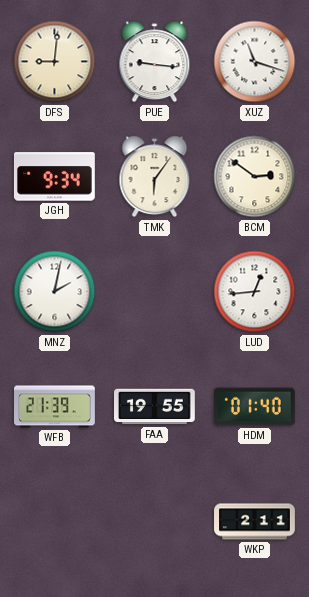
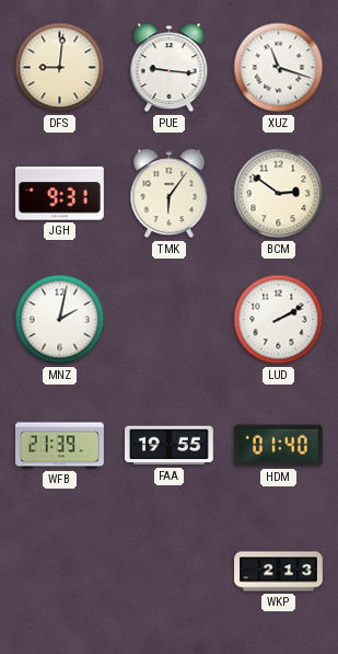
JGH: 9:34 -> 9:31 (60, 194)
LUD: 12:44 -> 2:10 (279, 320)
WKP: 2:11 -> 2:13 (279, 572)
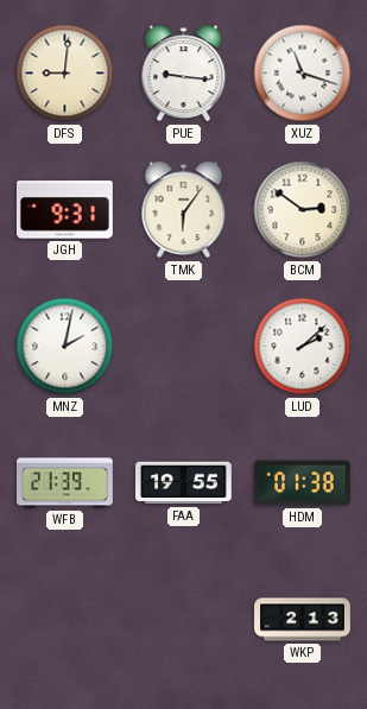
LUD: 2:10 -> 2:08 (303, 347)
HDM: 01:40 -> 01:38 (302, 483)
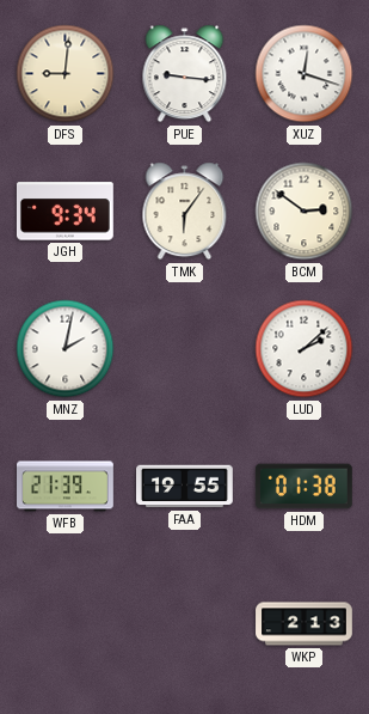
XUZ: 11:18 -> 12:18 (305, 74)
JGH: 9:31 -> 9:34 (66, 212)
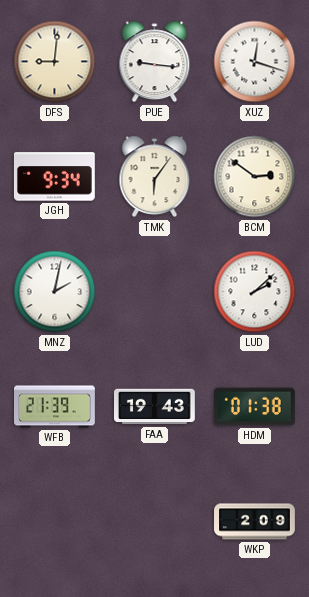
FAA: 19:55 -> 19:43 (155, 407)
WKP: 2:13 -> 2:09 (255, 522)
